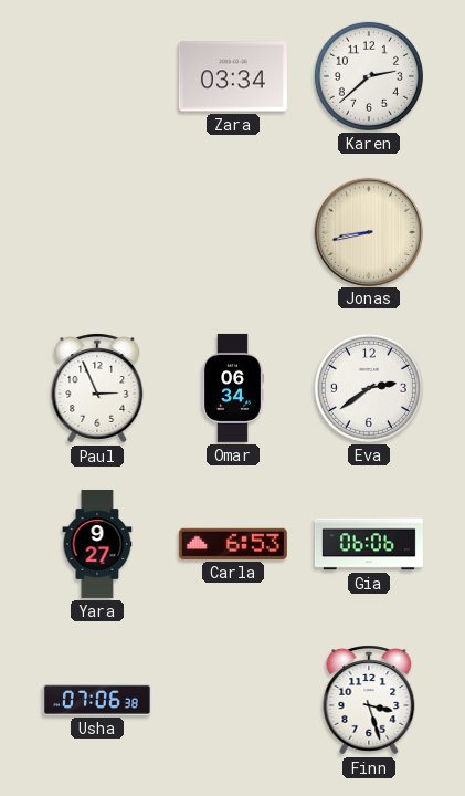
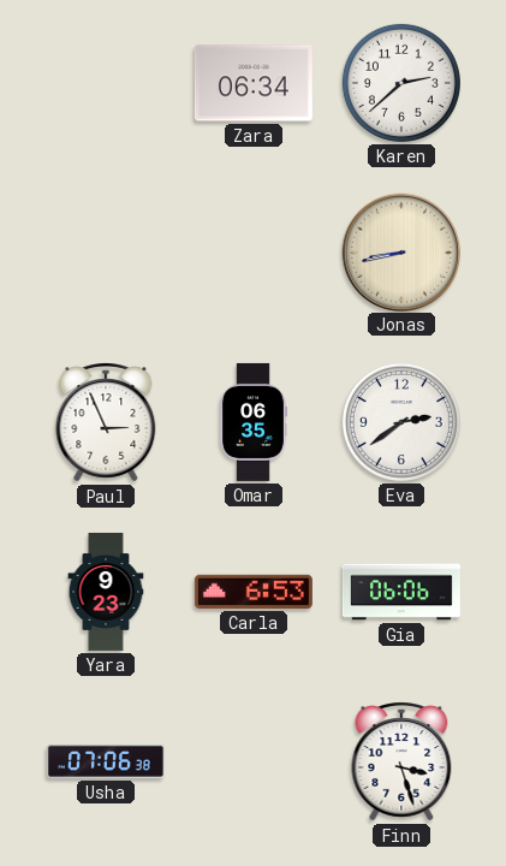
Zara: 03:34 -> 06:34 (254, 83)
Omar: 06:34 -> 06:35 (254, 422)
Yara: 9:27 -> 9:23 (106, 592)
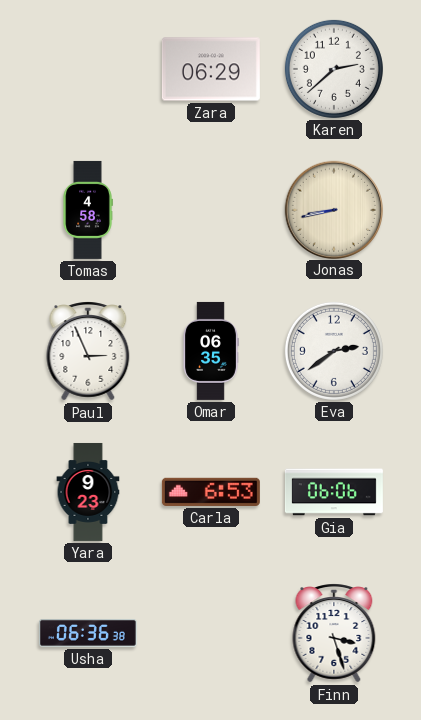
Zara: 06:34 -> 06:29 (211, 69)
Tomas: none -> 4:58 (88, 210)
Usha: 07:06 -> 06:36 (88, 633)
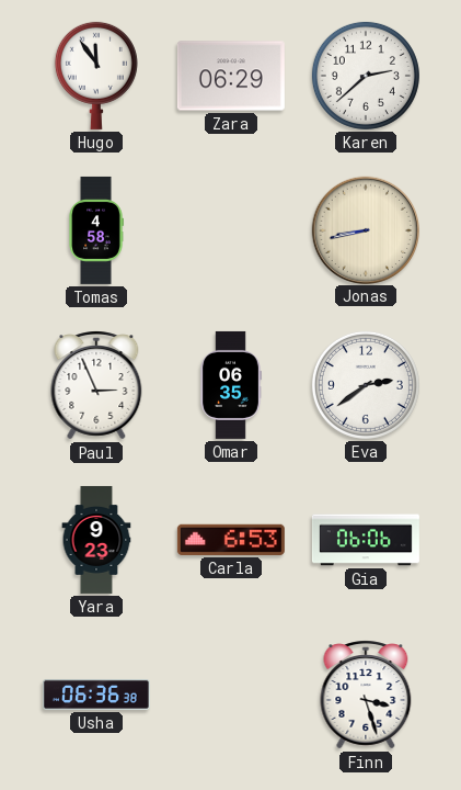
Hugo: none -> 11:54 (96, 76)
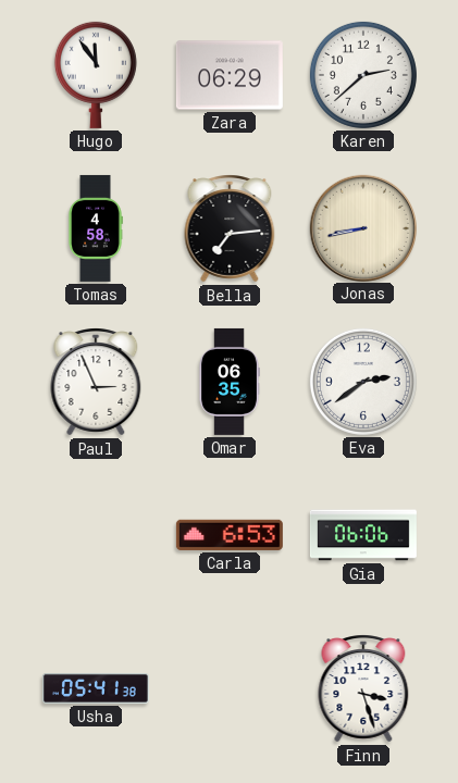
Bella: none -> 7:14 (230, 228)
Yara: 9:23 -> none (96, 540)
Usha: 06:36 -> 05:41 (96, 688)
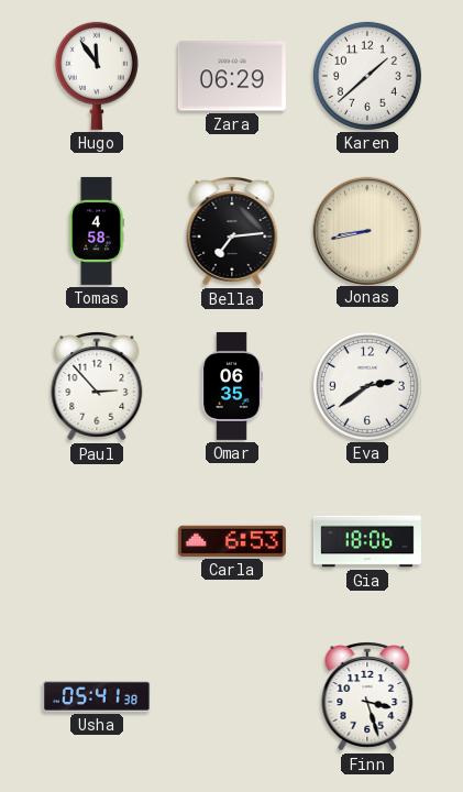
Karen: 2:38 -> 1:38 (367, 76)
Paul: 2:56 -> 2:53 (97, 386)
Gia: 06:06 -> 18:06 (367, 541)
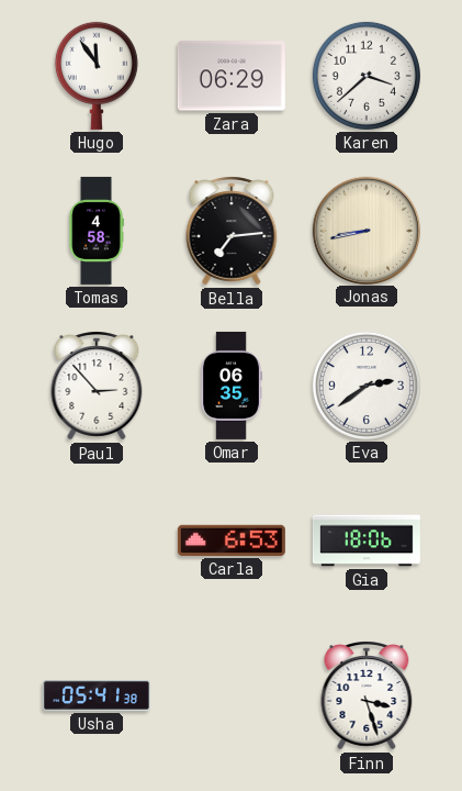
Karen: 1:38 -> 3:38 (367, 76)
